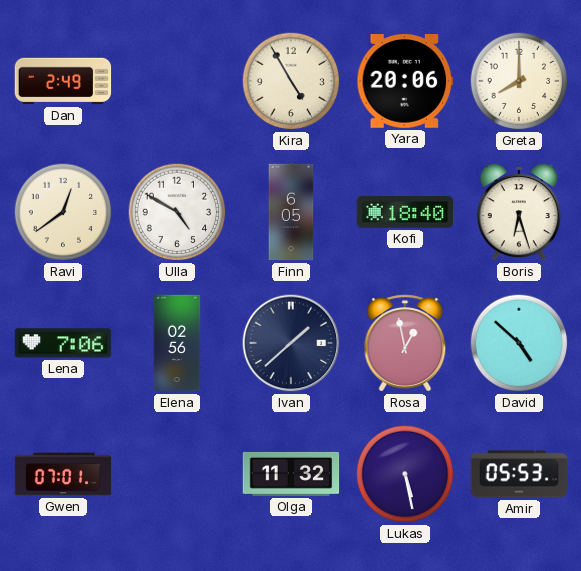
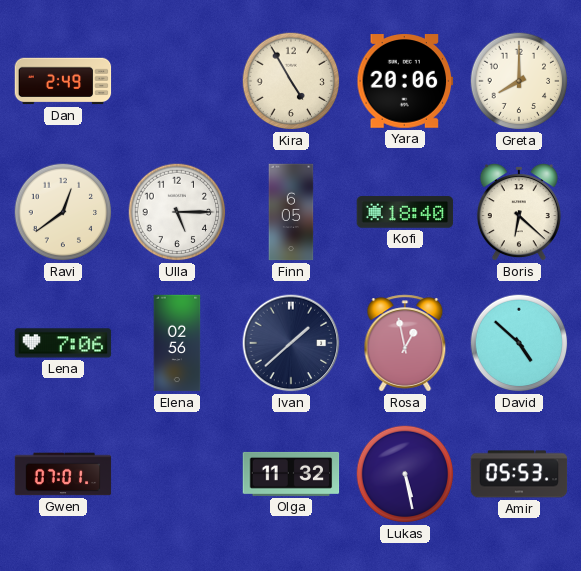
Ulla: 4:50 -> 5:15 (177, 212)
Boris: 6:27 -> 6:22 (519, 212)
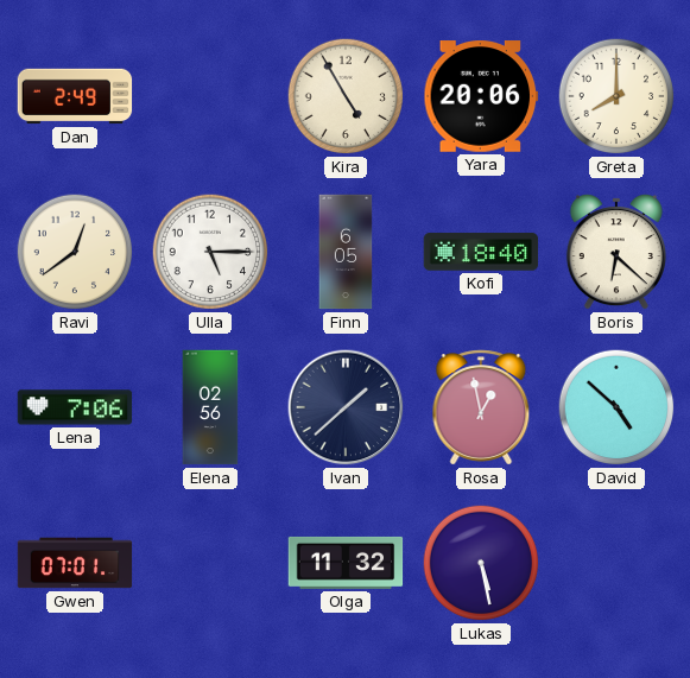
Amir: 05:53 -> none (519, 474)
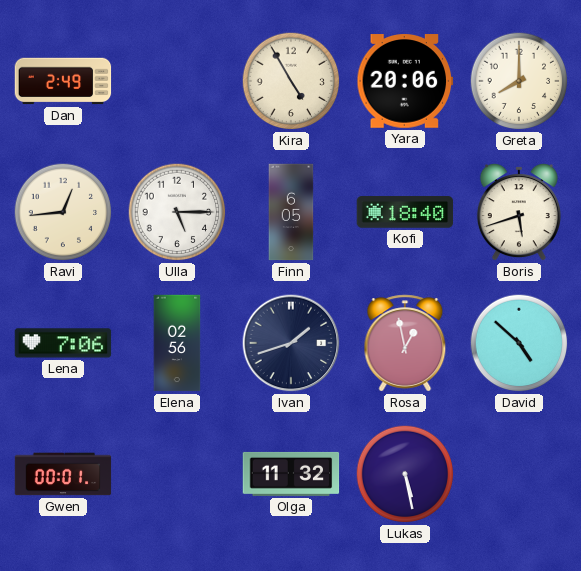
Ravi: 12:39 -> 12:44 (63, 212)
Boris: 6:22 -> 5:42 (519, 212)
Ivan: 1:38 -> 1:42 (291, 343)
Gwen: 07:01 -> 00:01 (63, 474)
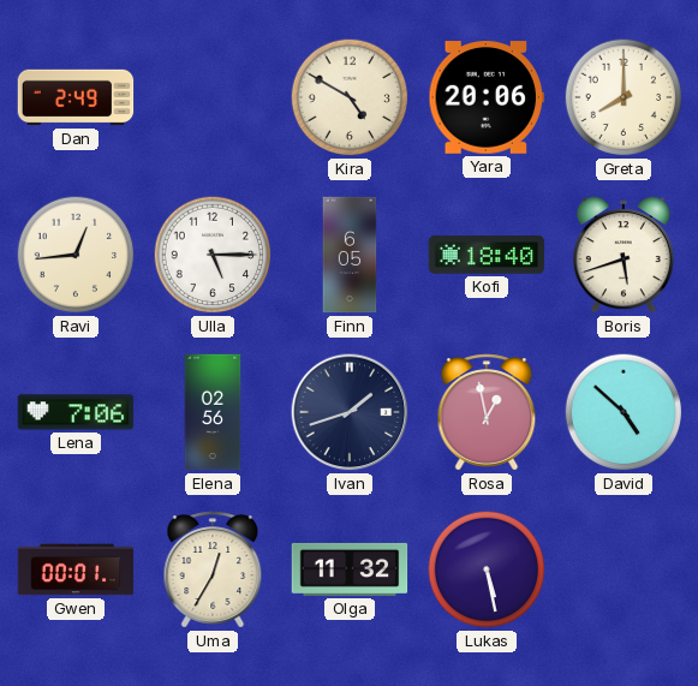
Kira: 4:55 -> 4:50 (350, 97)
Uma: none -> 12:35 (213, 569)
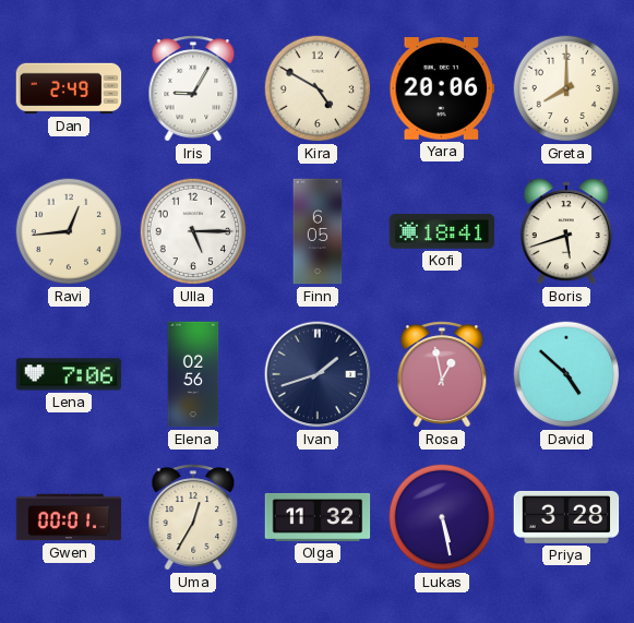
Iris: none -> 9:05 (193, 88)
Kofi: 18:40 -> 18:41 (442, 231)
Priya: none -> 3:28 (566, 517)
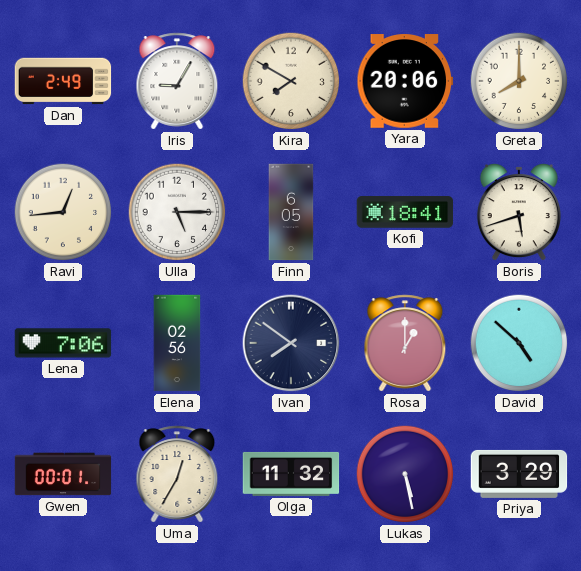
Kira: 4:50 -> 7:50 (291, 81)
Ivan: 1:42 -> 7:51 (291, 343)
Rosa: 12:58 -> 1:00 (405, 343)
Priya: 3:28 -> 3:29 (519, 474)
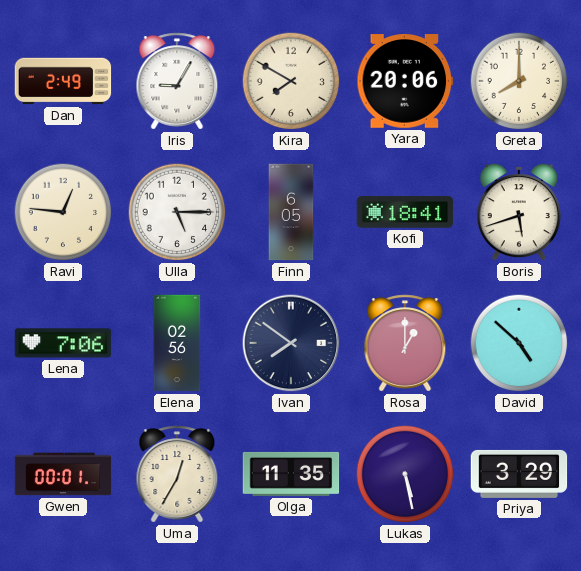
Ravi: 12:44 -> 12:46 (63, 212)
Olga: 11:32 -> 11:35 (291, 474)
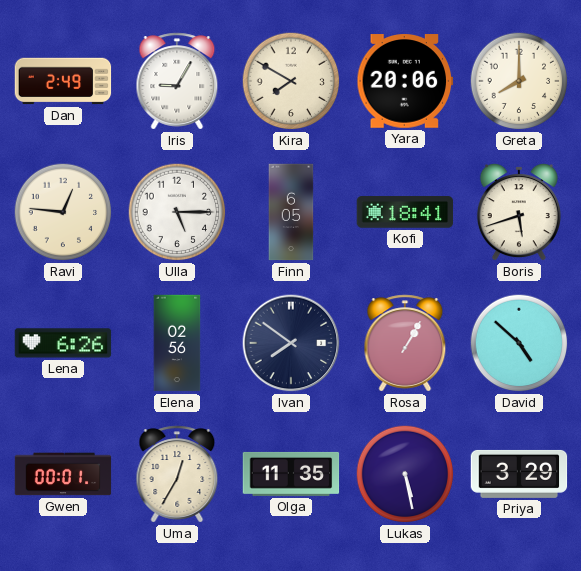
Lena: 7:06 -> 6:26 (63, 343)
Rosa: 1:00 -> 1:05 (405, 343)
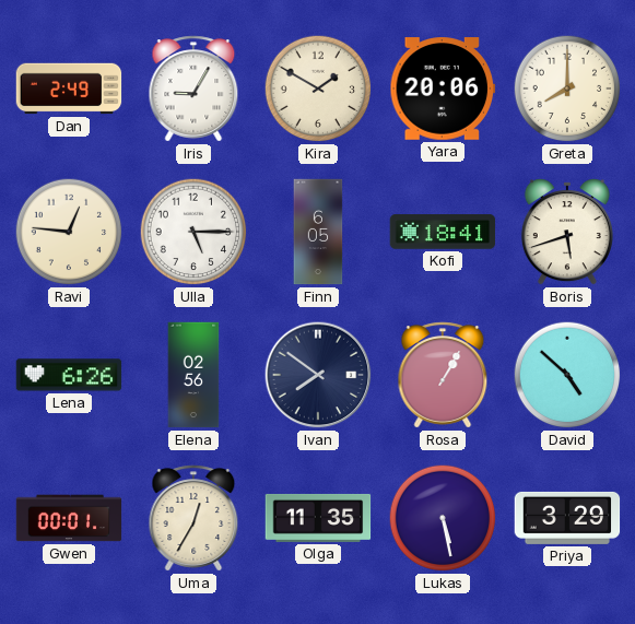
Kira: 7:50 -> 1:50 (318, 89)
